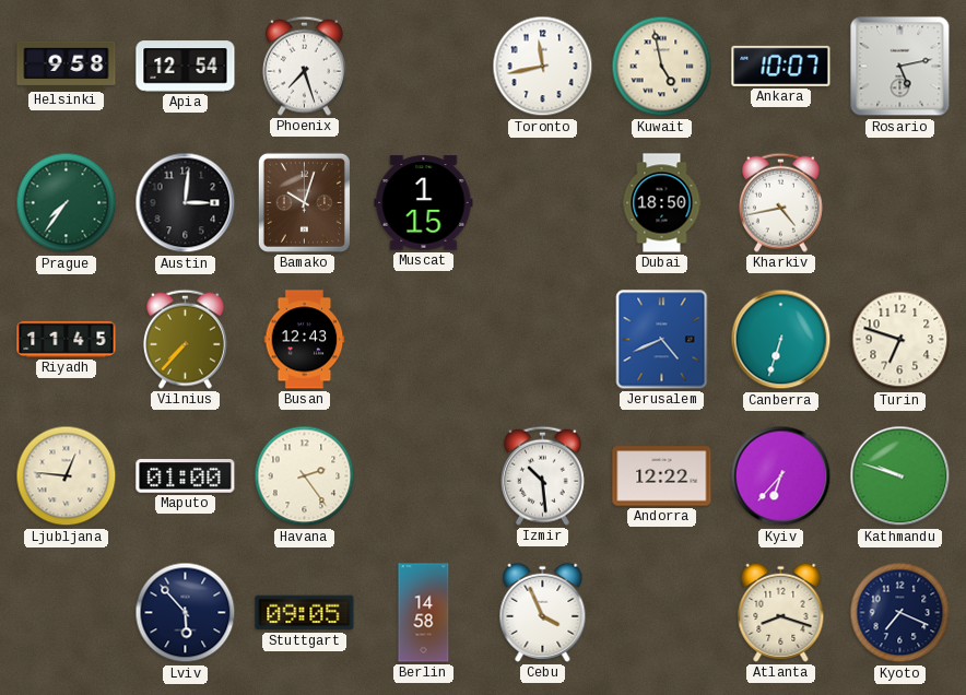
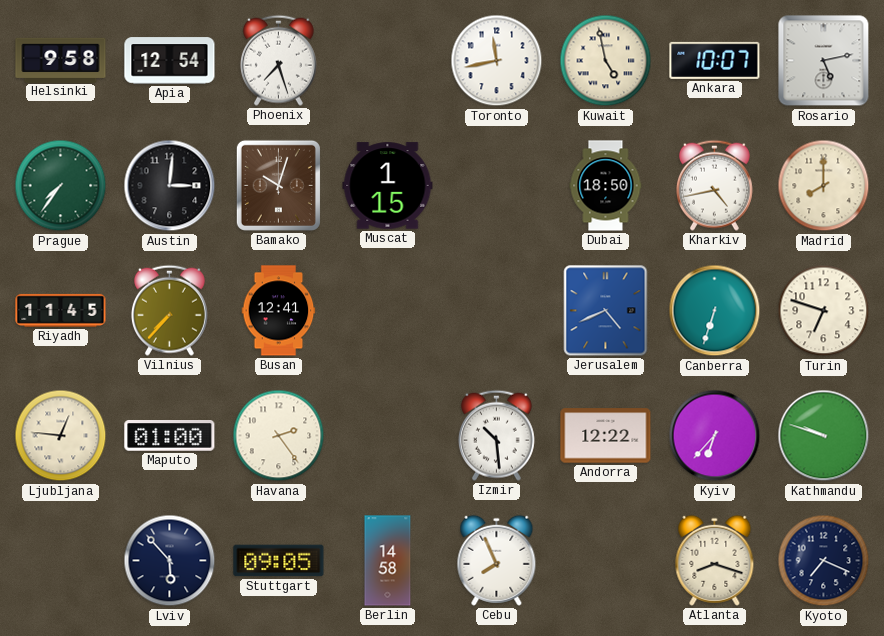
Madrid: none -> 8:00 (824, 186)
Busan: 12:43 -> 12:41 (279, 311)
Cebu: 3:56 -> 7:56 (497, 560)
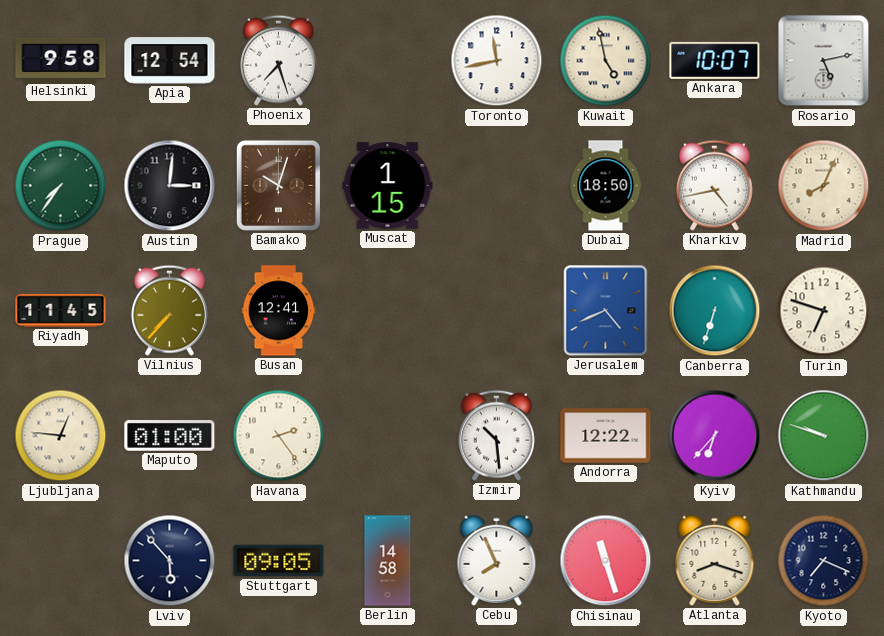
Madrid: 8:00 -> 8:04 (824, 186)
Chisinau: none -> 11:27 (606, 561)
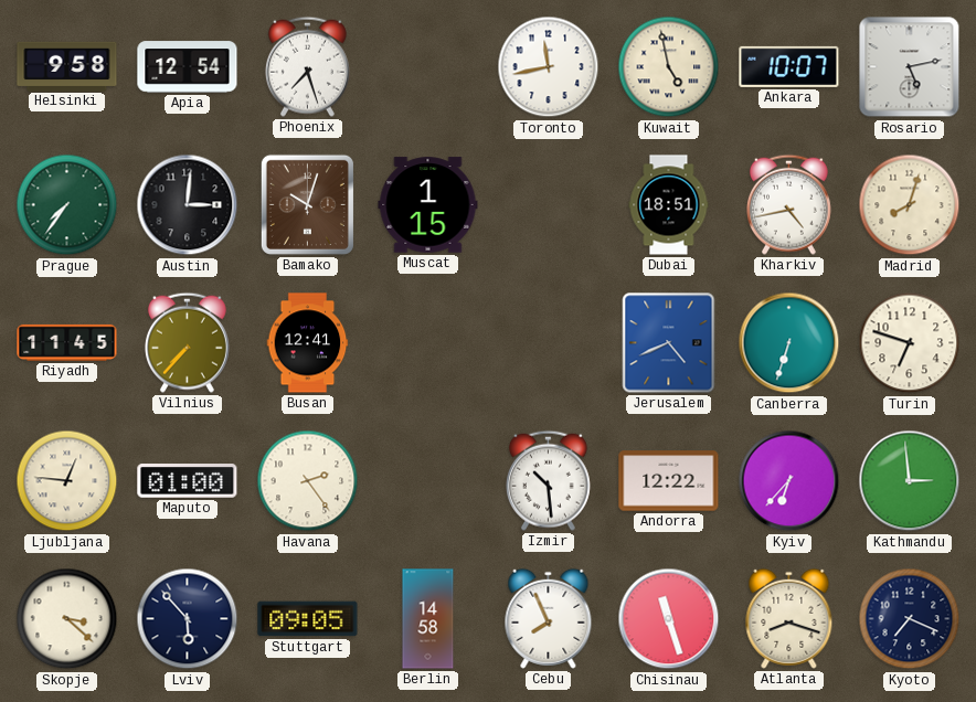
Dubai: 18:50 -> 18:51 (669, 205)
Madrid: 8:04 -> 8:03 (910, 205)
Kathmandu: 9:48 -> 2:59 (910, 481)
Skopje: none -> 3:22 (67, 619)
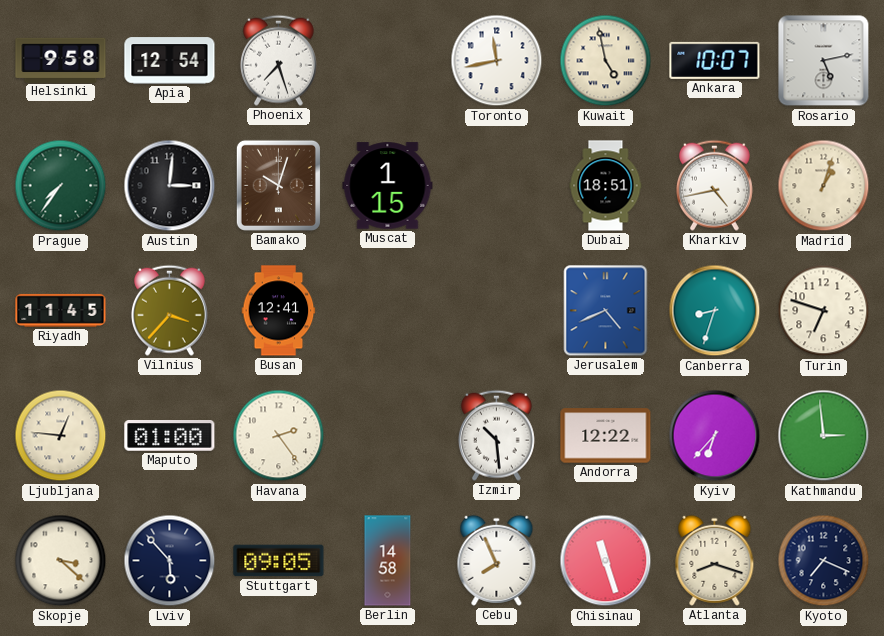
Madrid: 8:03 -> 1:03 (824, 186)
Vilnius: 7:37 -> 3:37 (169, 310)
Canberra: 6:33 -> 8:33 (715, 311)
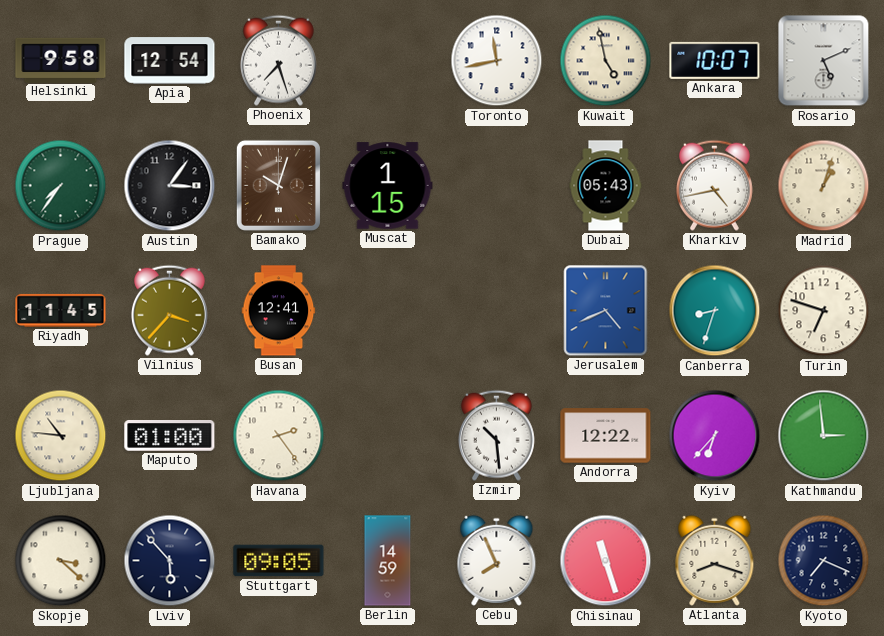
Rosario: 5:13 -> 5:11 (824, 61)
Austin: 3:01 -> 3:06 (170, 186)
Dubai: 18:51 -> 05:43 (606, 186)
Ljubljana: 12:46 -> 10:46 (61, 436)
Berlin: 14:58 -> 14:59 (388, 561)
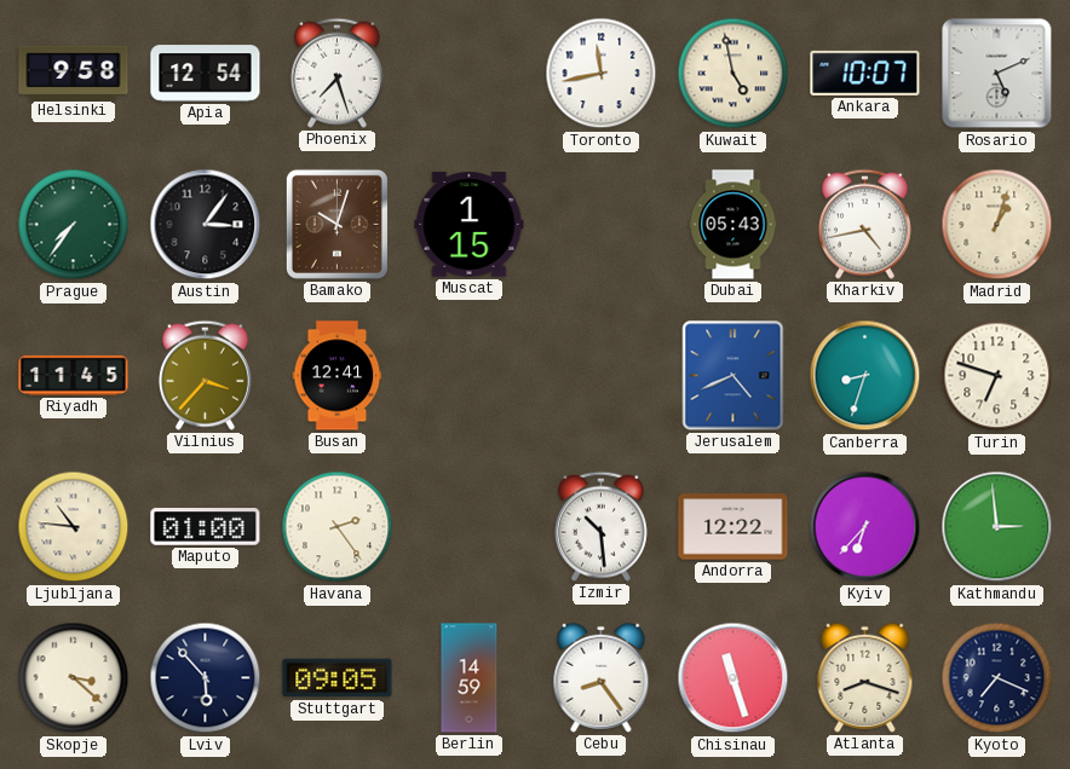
Cebu: 7:56 -> 8:24 (602, 677)
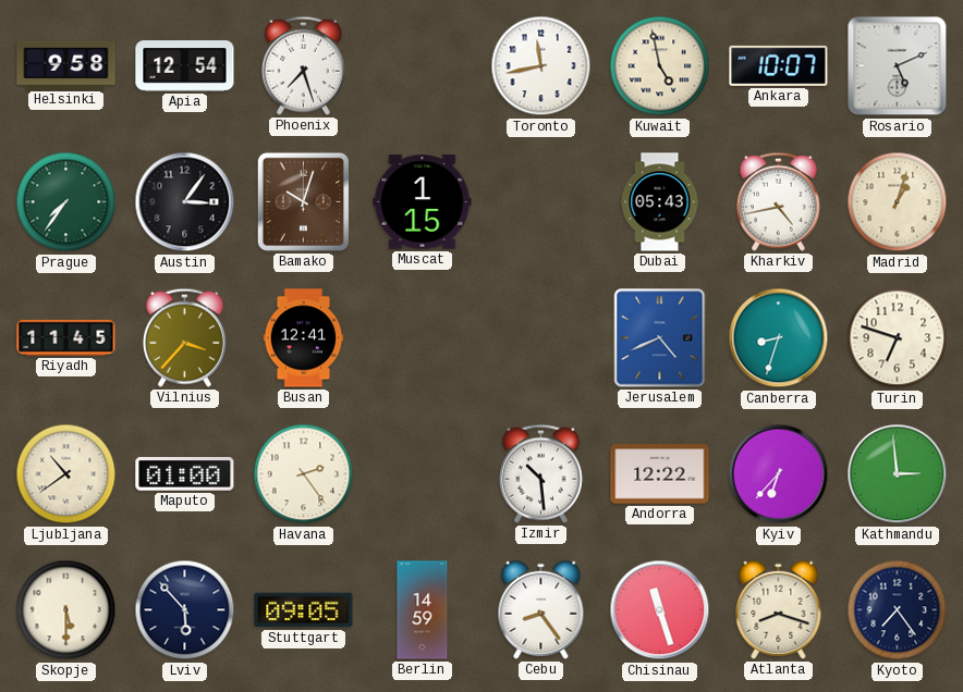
Ljubljana: 10:46 -> 10:39 (66, 474)
Skopje: 3:22 -> 5:30 (66, 610)
Kyoto: 7:19 -> 7:24 (898, 610)
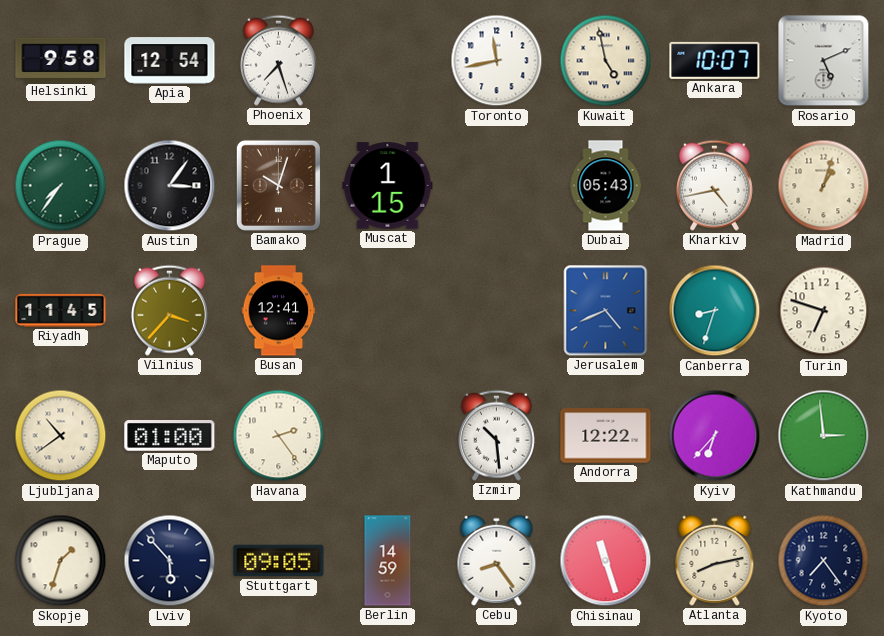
Skopje: 5:30 -> 1:33 (61, 561)
Atlanta: 8:18 -> 8:13 (715, 560)
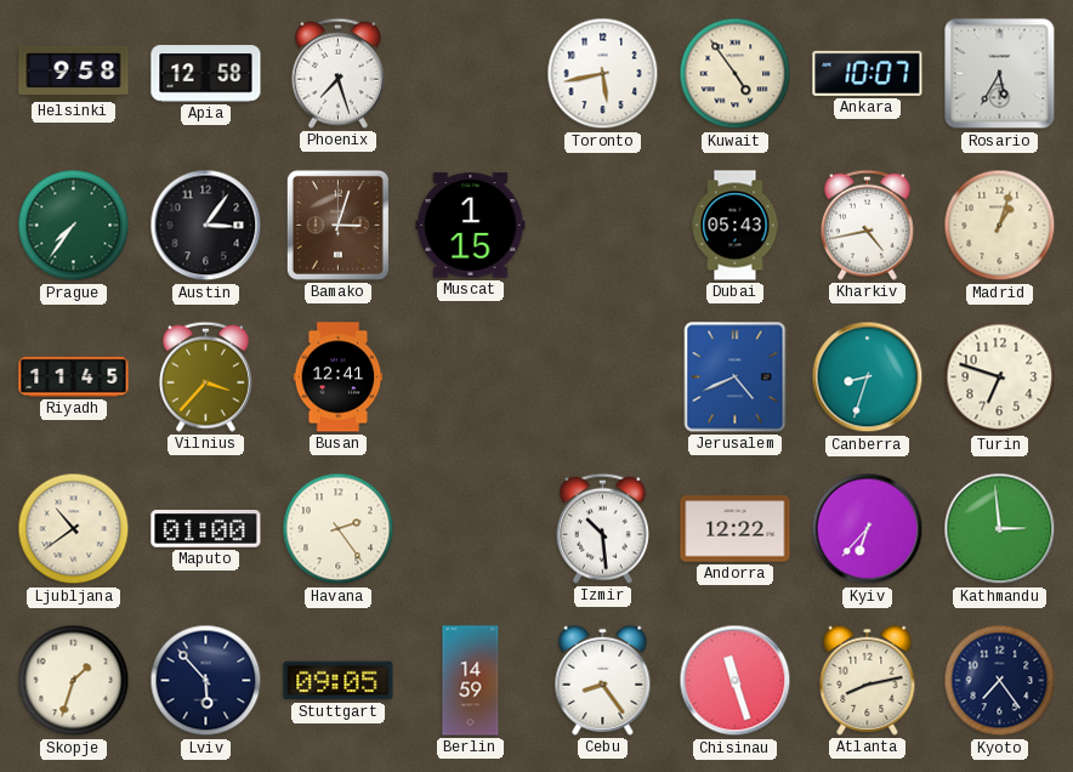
Apia: 12:54 -> 12:58 (206, 74)
Toronto: 11:43 -> 5:43 (603, 74)
Kuwait: 4:58 -> 4:54 (736, 74)
Rosario: 5:11 -> 5:35 (1000, 74)
Bamako: 10:03 -> 3:03 (337, 225)
